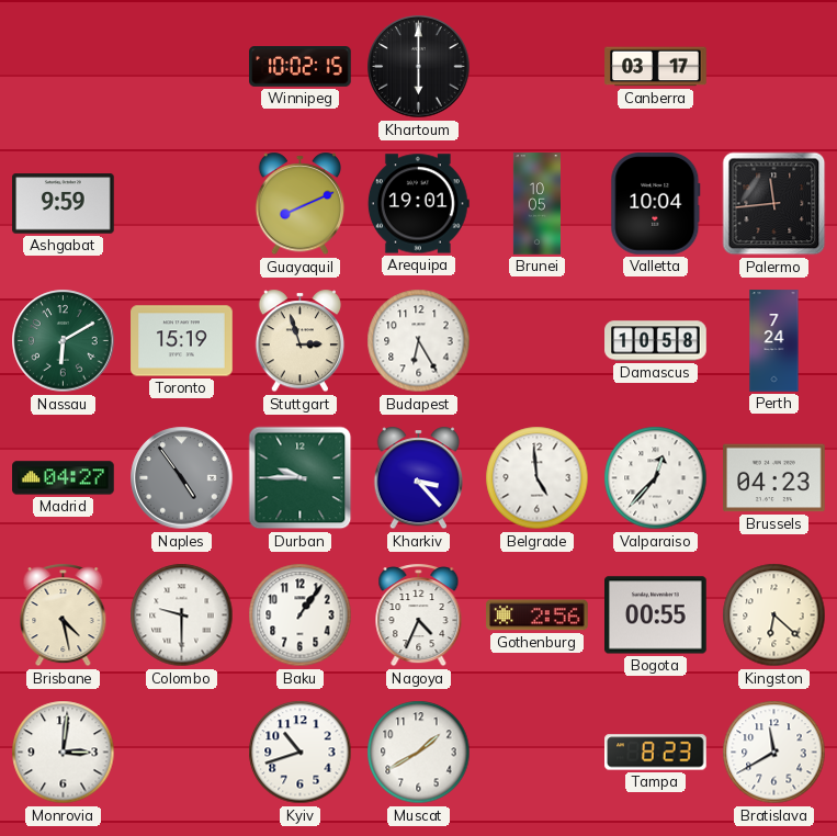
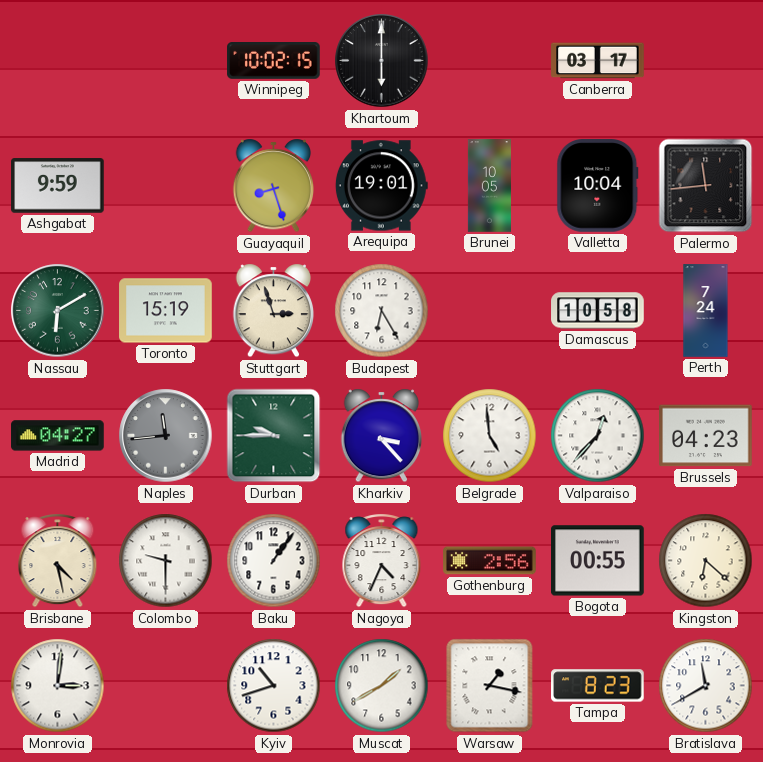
Guayaquil: 8:11 -> 8:27 (274, 186)
Naples: 4:54 -> 11:44 (166, 436)
Warsaw: none -> 1:17 (490, 686)
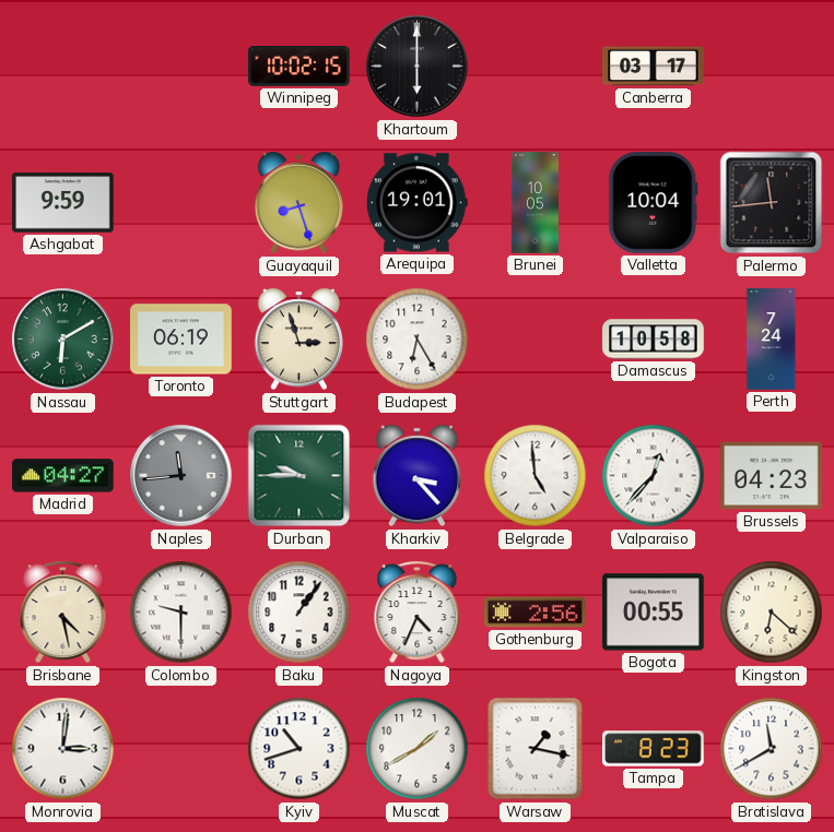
Toronto: 15:19 -> 06:19 (181, 340)
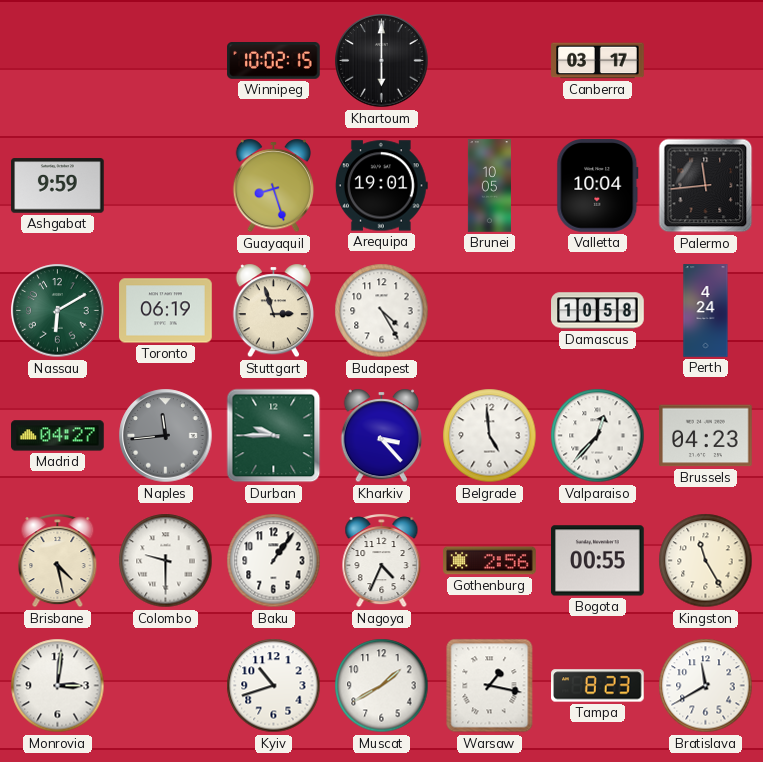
Budapest: 6:25 -> 4:25 (382, 311)
Perth: 7:24 -> 4:24 (706, 311)
Kingston: 6:22 -> 11:25 (706, 561)
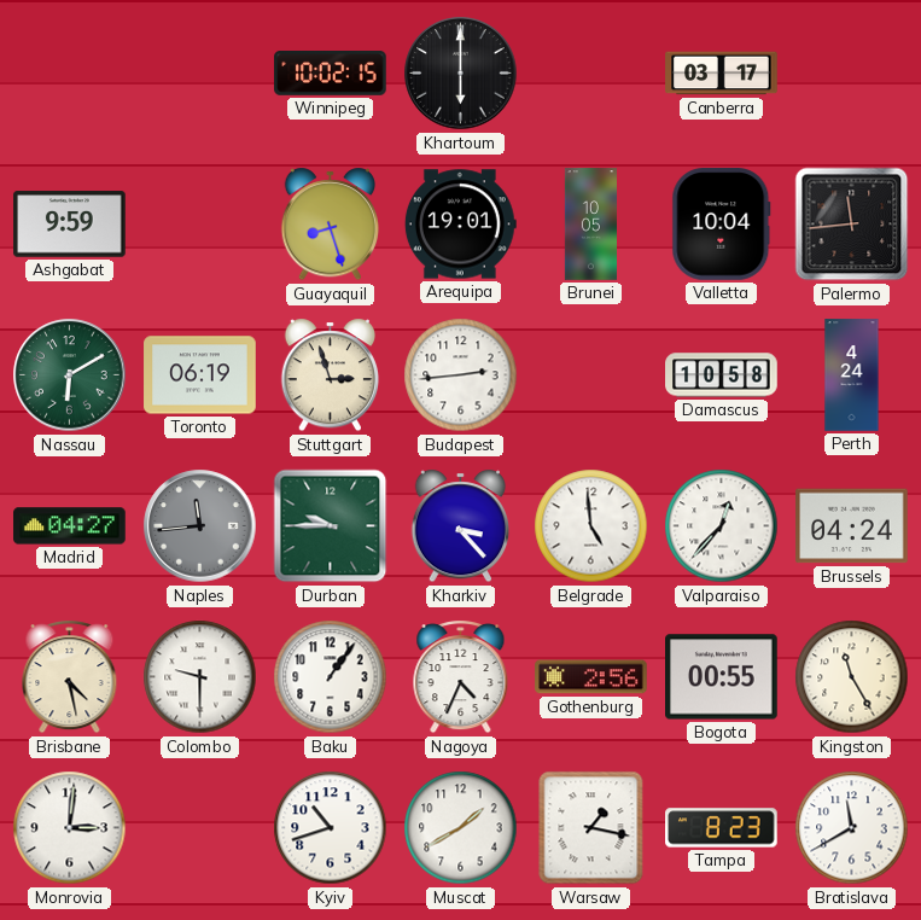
Budapest: 4:25 -> 2:44 (461, 375)
Brussels: 04:23 -> 04:24 (852, 526)
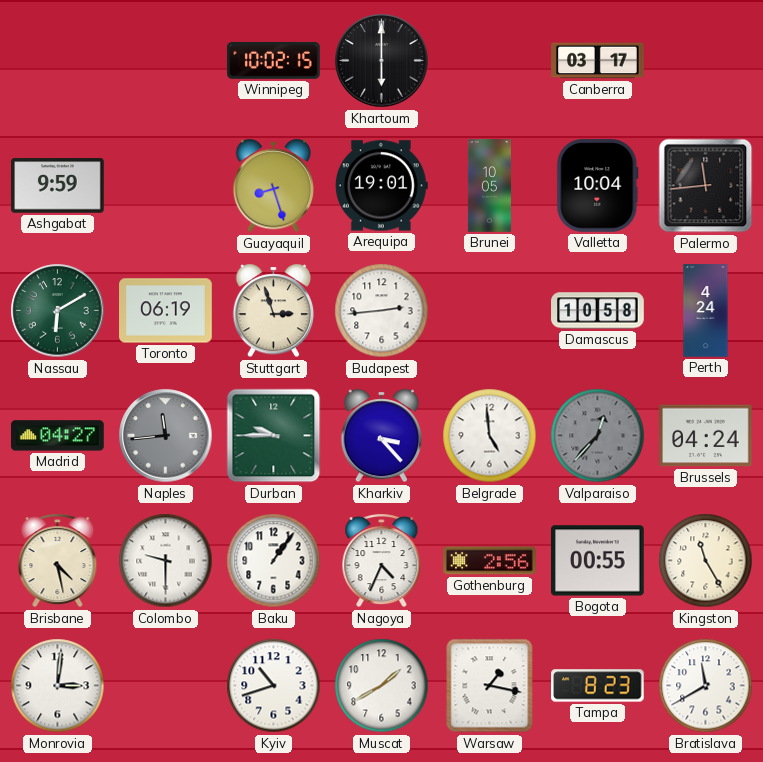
Valparaiso dial: white -> grey (598, 436)
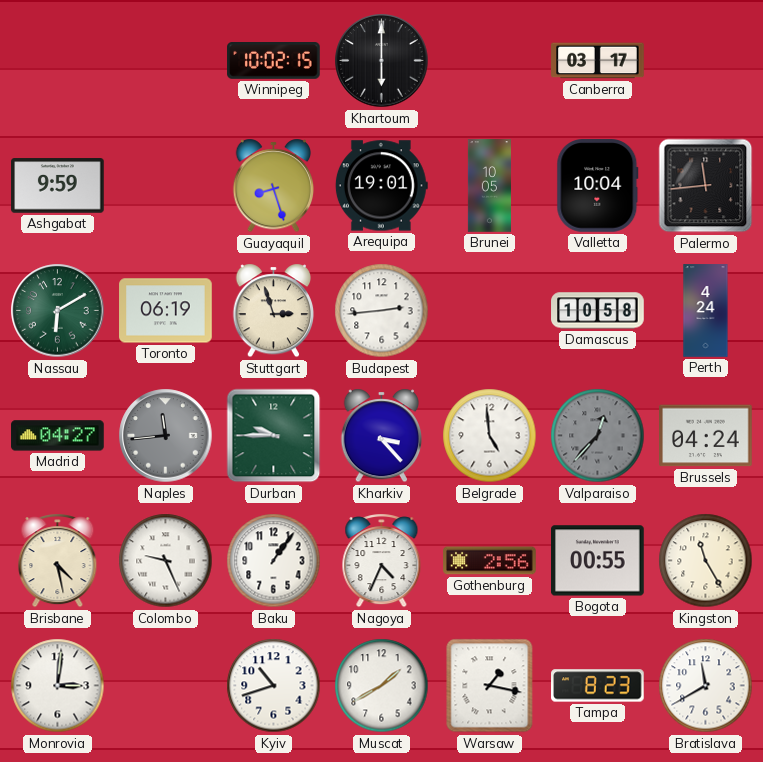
Colombo: 9:30 -> 9:26 (166, 561)
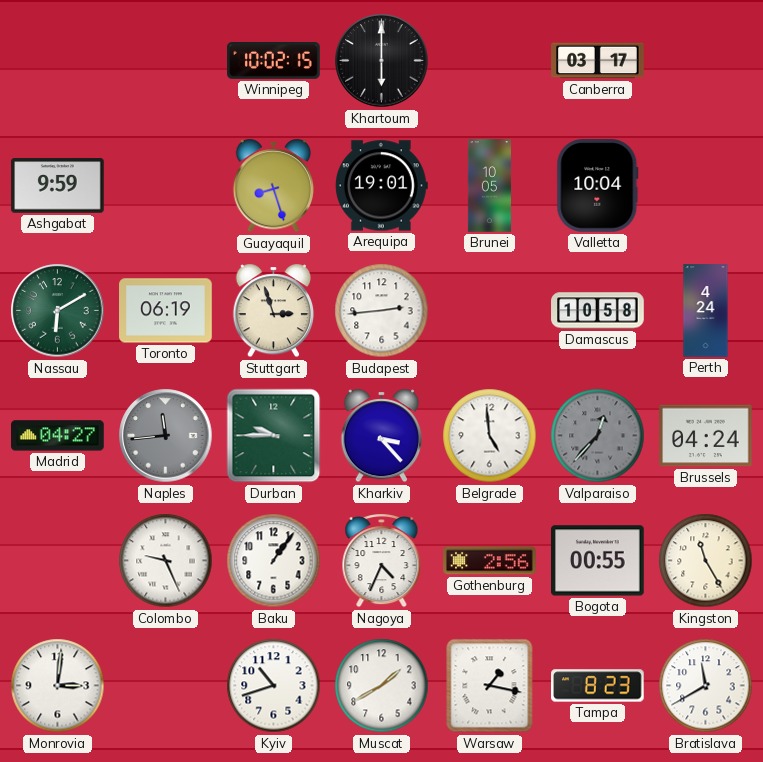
Palermo: 11:44 -> none (706, 186)
Brisbane: 4:28 -> none (58, 561)
